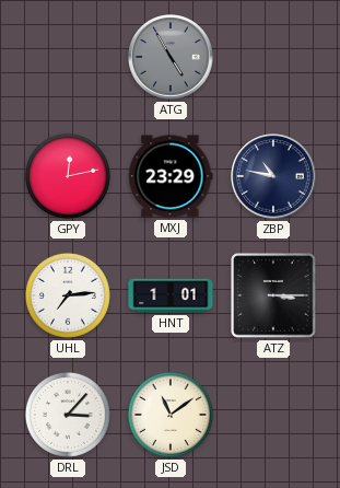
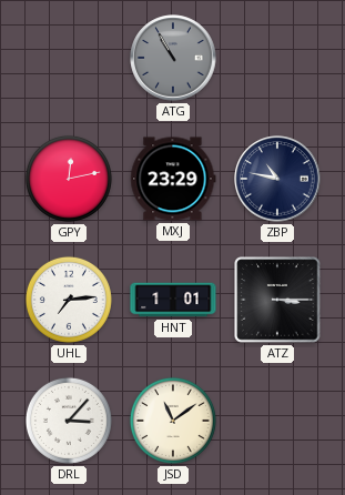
ATG: 4:55 -> 10:55 (173, 58)
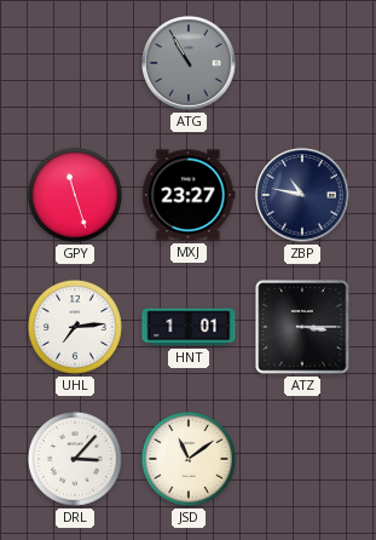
GPY: 12:13 -> 11:27 (75, 195)
MXJ: 23:29 -> 23:27 (189, 195)
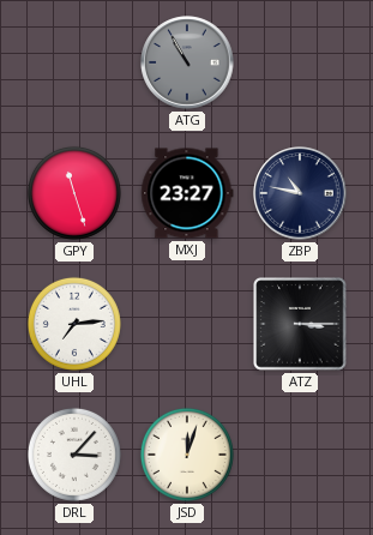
HNT: 1:01 -> none (189, 327)
JSD: 11:09 -> 12:03 (187, 455)
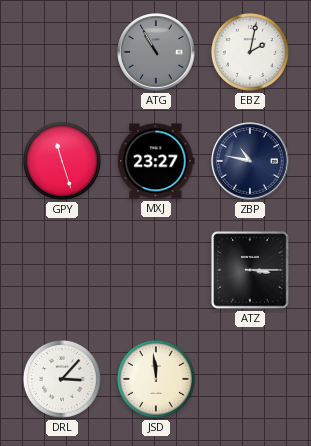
EBZ: none -> 2:02 (250, 52)
UHL: 7:14 -> none (74, 324)
JSD: 12:03 -> 11:59 (156, 379)
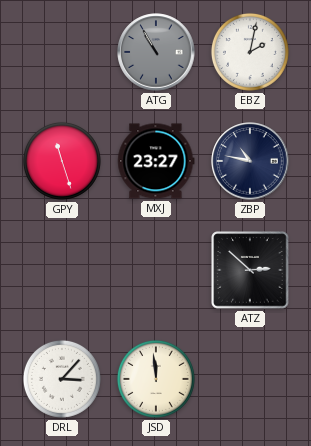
ATZ: 3:15 -> 2:52 (250, 270)
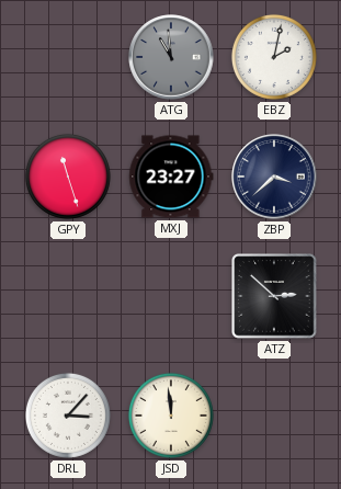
ATG: 10:55 -> 10:59 (171, 57)
ZBP: 10:47 -> 3:38 (274, 177)
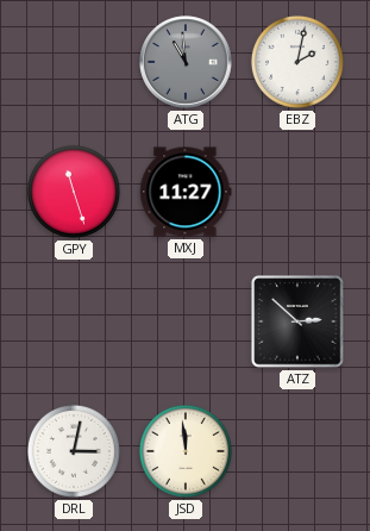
MXJ: 23:27 -> 11:27 (186, 192)
ZBP: 3:38 -> none (274, 177)
DRL: 3:07 -> 3:02 (74, 451)
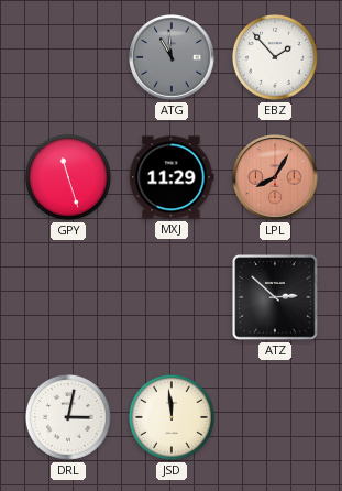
EBZ: 2:02 -> 1:53 (275, 57)
MXJ: 11:27 -> 11:29 (172, 177)
LPL: none -> 8:05 (275, 177)
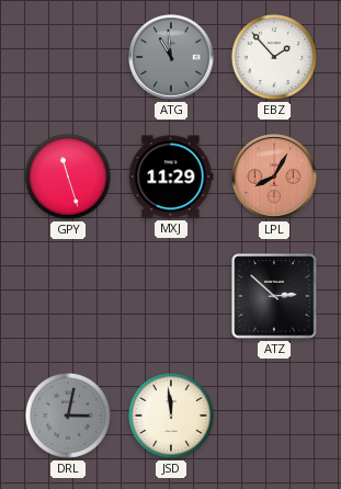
DRL dial: white -> grey (68, 416)
